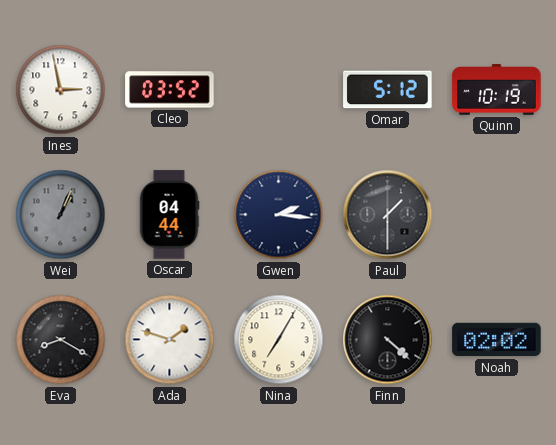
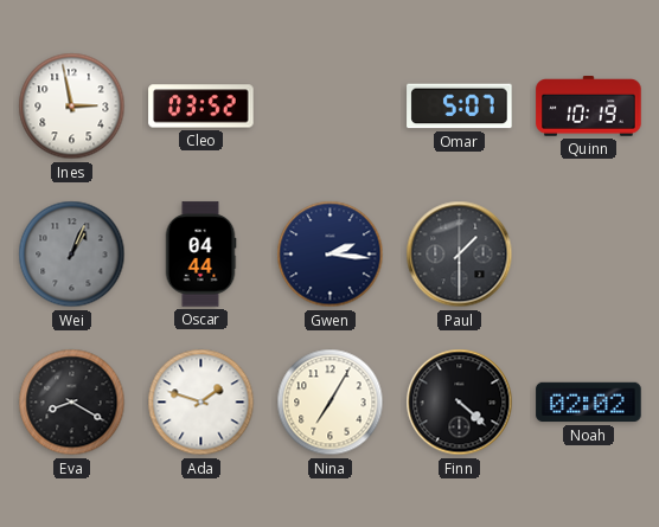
Omar: 5:12 -> 5:07 (460, 107)
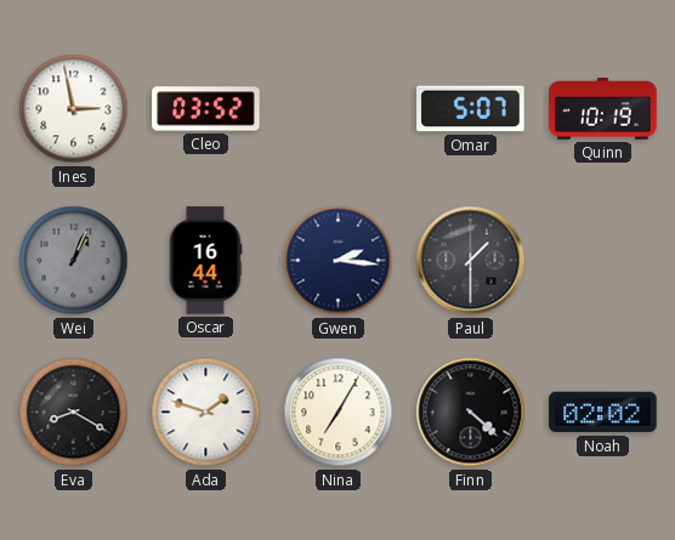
Oscar: 04:44 -> 16:44 (205, 261)
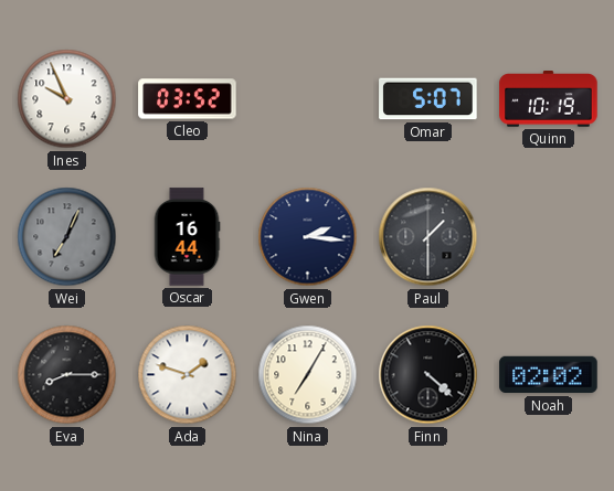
Ines: 2:58 -> 9:56 (67, 99)
Wei: 1:04 -> 7:04 (67, 237)
Eva: 8:20 -> 8:15 (67, 375)
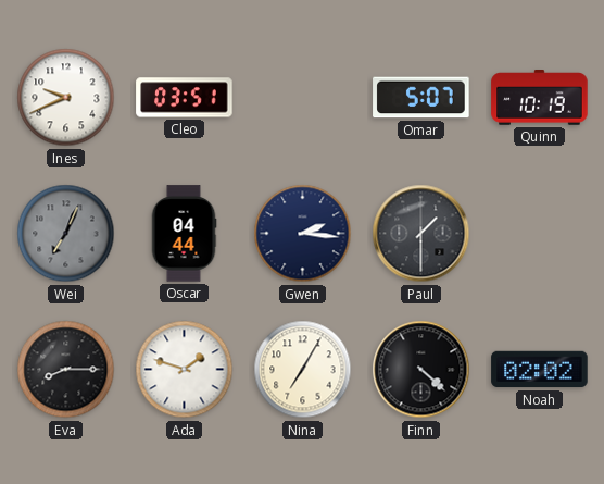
Ines: 9:56 -> 9:41 (66, 98)
Cleo: 03:52 -> 03:51 (185, 98)
Oscar: 16:44 -> 04:44 (184, 234)
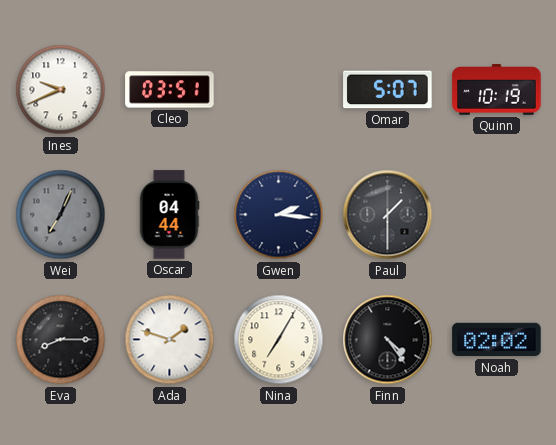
Finn: 4:22 -> 4:24 (388, 340)
